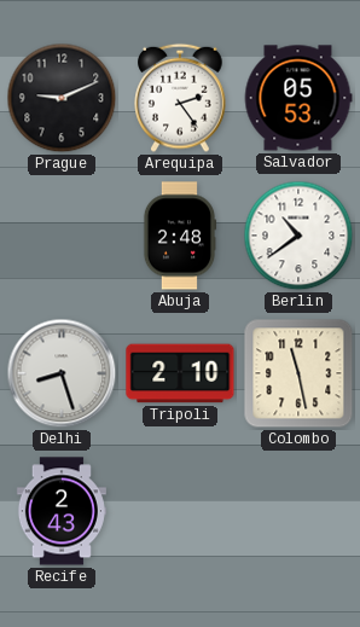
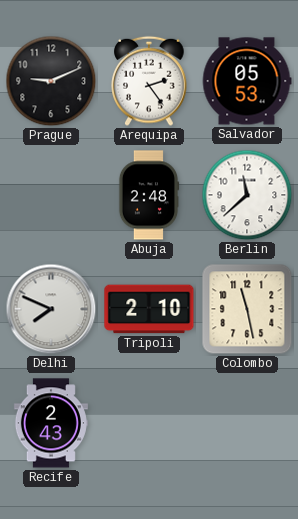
Berlin: 10:39 -> 11:38 (247, 195)
Delhi: 8:27 -> 7:49 (51, 309)
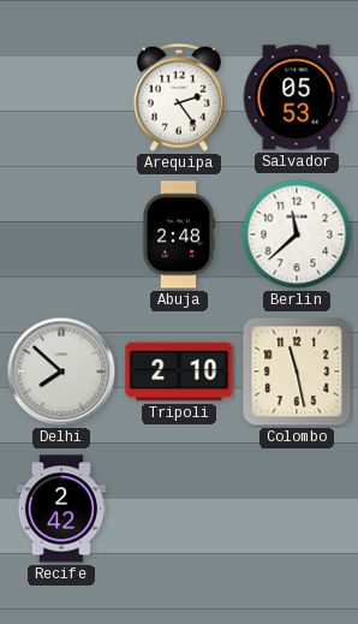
Prague: 9:11 -> none (51, 81)
Delhi: 7:49 -> 7:52 (61, 372)
Recife: 2:43 -> 2:42 (61, 509)
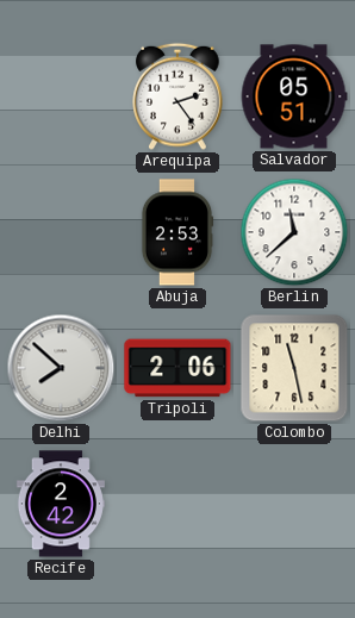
Salvador: 05:53 -> 05:51 (294, 96)
Abuja: 2:48 -> 2:53 (177, 232)
Tripoli: 2:10 -> 2:06 (177, 368)
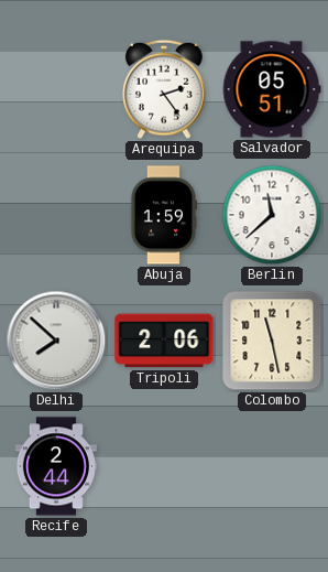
Abuja: 2:53 -> 1:59 (164, 215)
Recife: 2:42 -> 2:44 (56, 466)
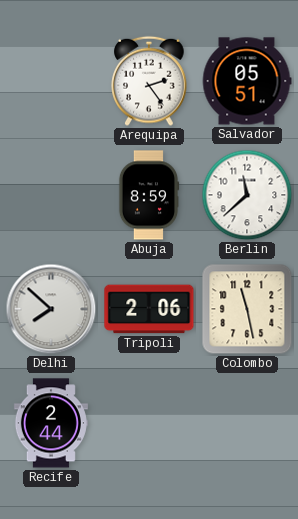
Abuja: 1:59 -> 8:59 (149, 195)
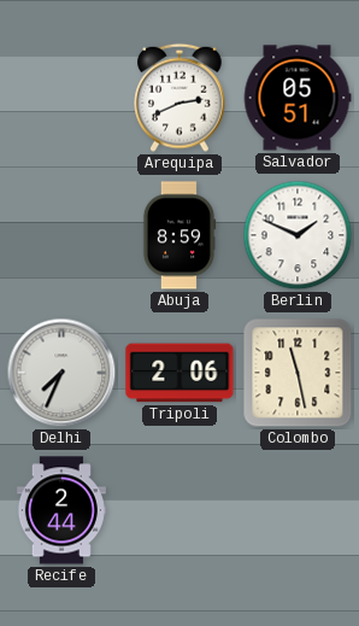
Arequipa: 2:24 -> 2:41 (179, 98)
Berlin: 11:38 -> 1:49 (298, 235)
Delhi: 7:52 -> 7:34 (61, 373)
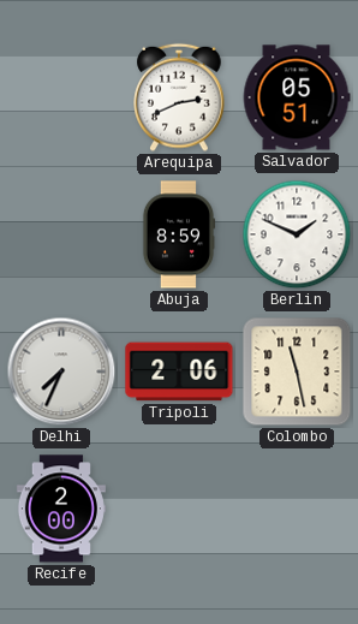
Recife: 2:44 -> 2:00 (61, 509)
